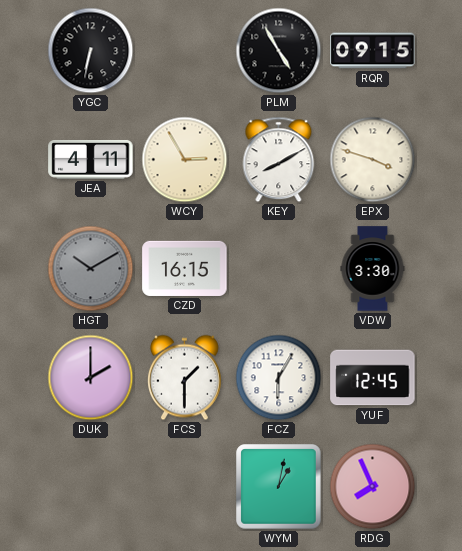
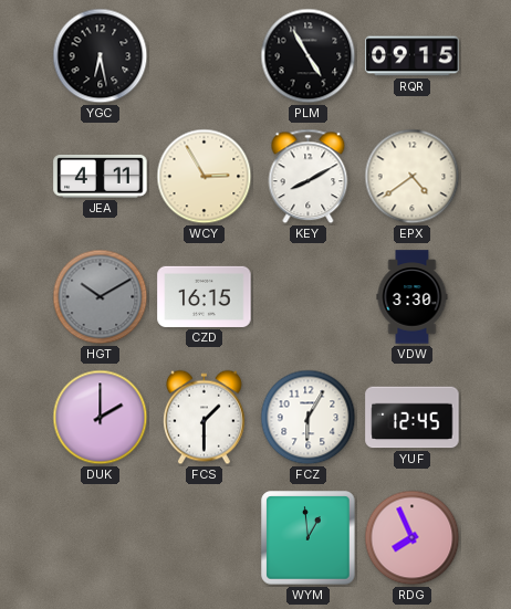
YGC: 6:32 -> 6:28 (101, 56)
EPX: 3:48 -> 4:39 (413, 177)
WYM: 1:02 -> 12:59 (309, 538)
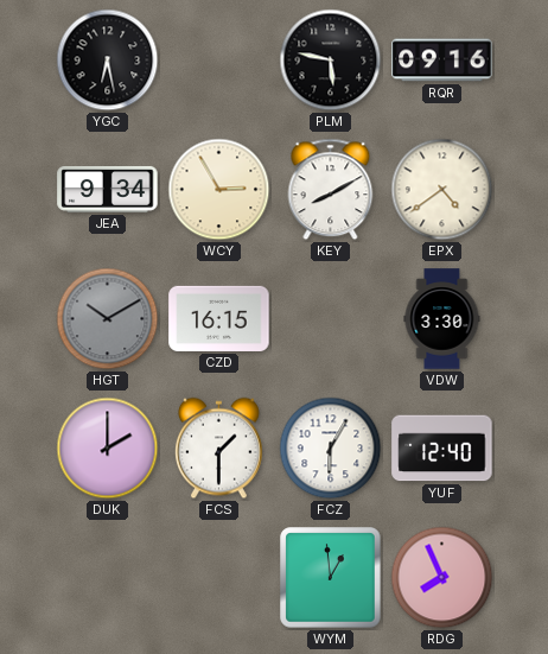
PLM: 4:55 -> 5:47 (331, 61)
RQR: 09:15 -> 09:16 (442, 61)
JEA: 4:11 -> 9:34 (108, 189)
YUF: 12:45 -> 12:40 (442, 449)
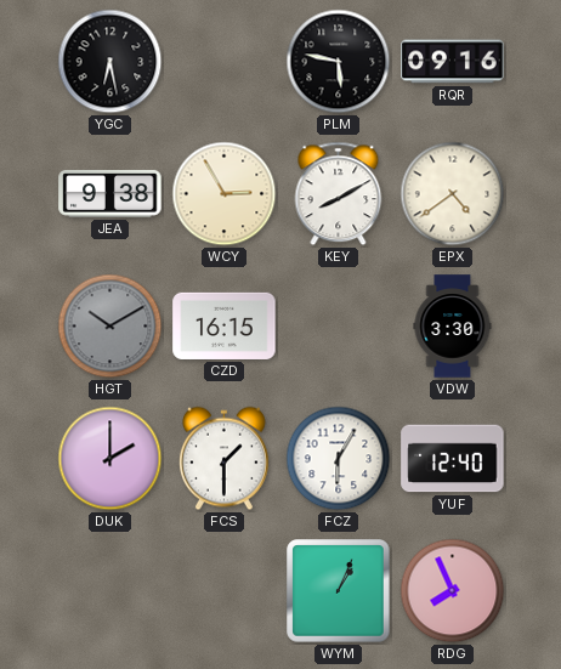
JEA: 9:34 -> 9:38 (110, 193)
WYM: 12:59 -> 1:04 (339, 591)
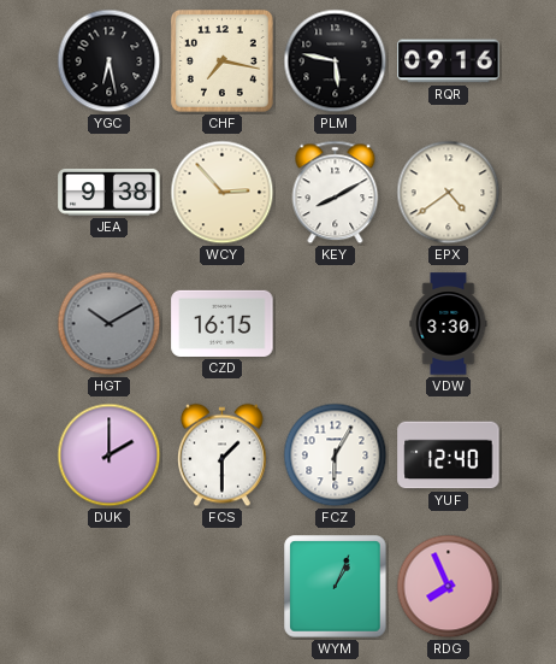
CHF: none -> 7:17 (223, 61)
WCY: 2:55 -> 2:53 (223, 193)
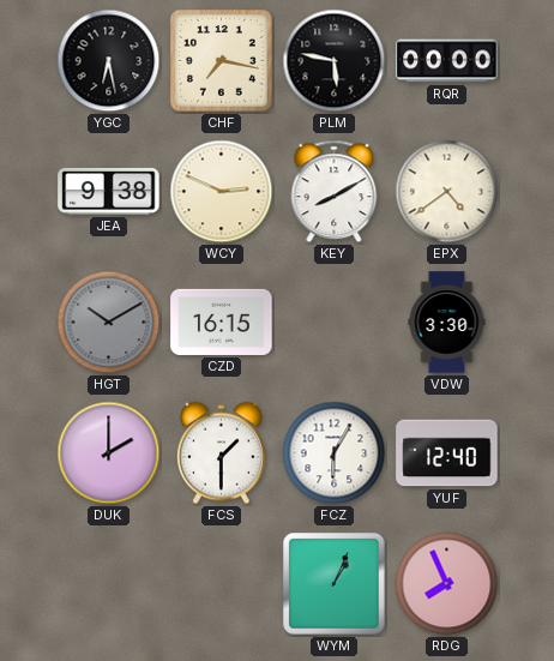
RQR: 09:16 -> 00:00 (447, 61)
WCY: 2:53 -> 2:49 (222, 192)
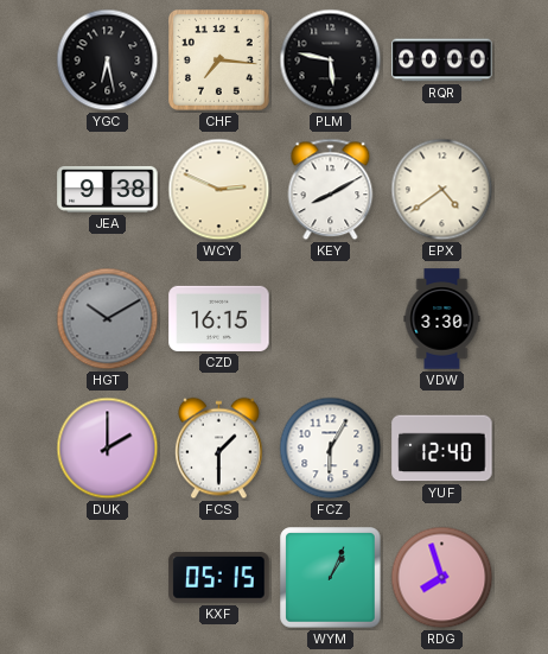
CHF: 7:17 -> 7:16 (219, 61)
KXF: none -> 05:15 (219, 578)
RDG: 7:56 -> 7:57 (442, 578)
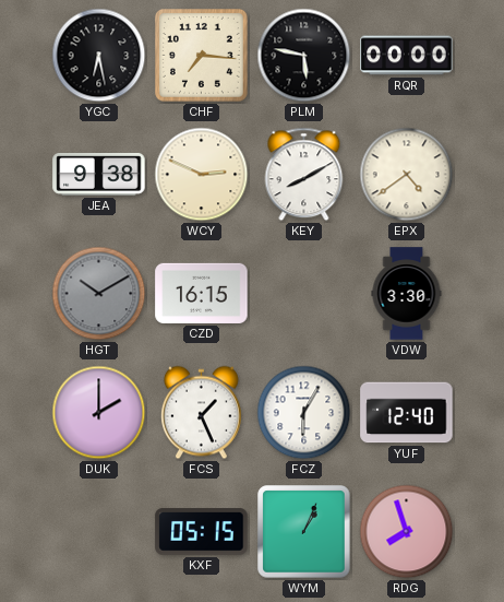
FCS: 1:30 -> 1:26 (202, 413)
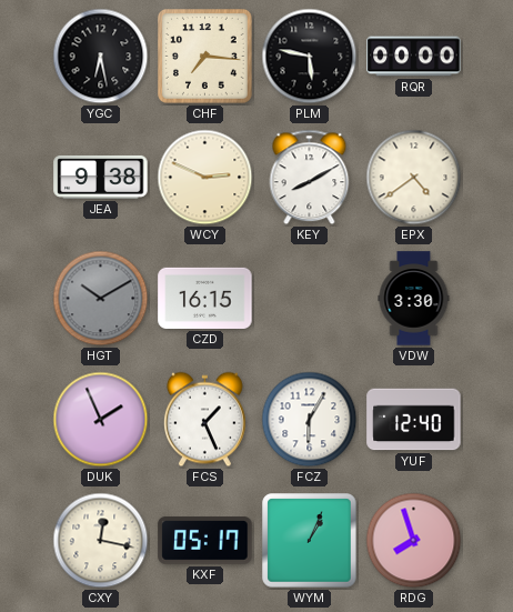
DUK: 2:00 -> 1:56 (101, 420)
CXY: none -> 12:17 (101, 541)
KXF: 05:15 -> 05:17 (205, 541)
